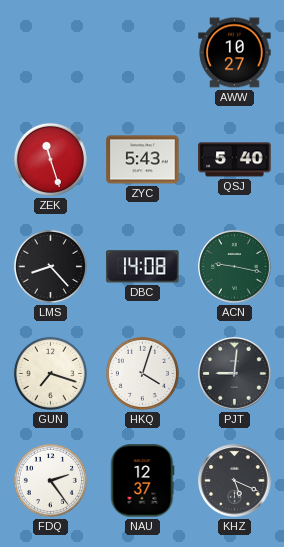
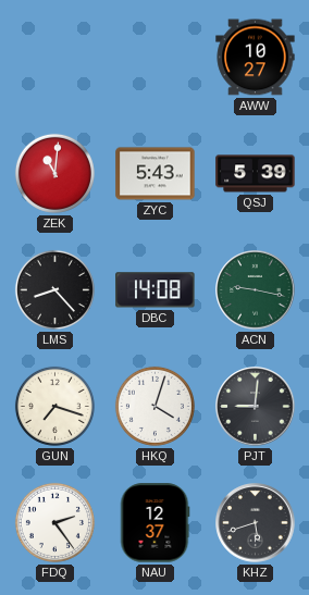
ZEK: 11:27 -> 11:01 (54, 173)
QSJ: 5:40 -> 5:39 (256, 174)
KHZ: 5:19 -> 5:42 (256, 523)
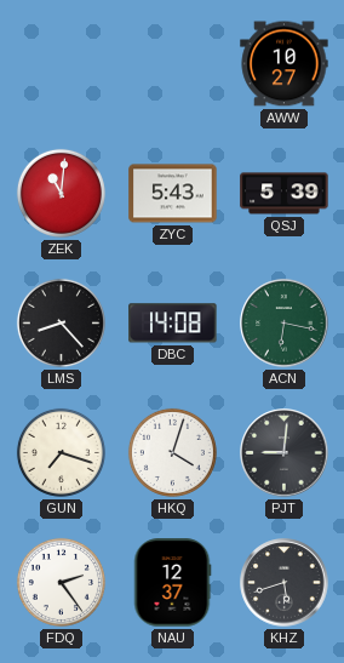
ACN: 9:17 -> 6:17 (285, 324)
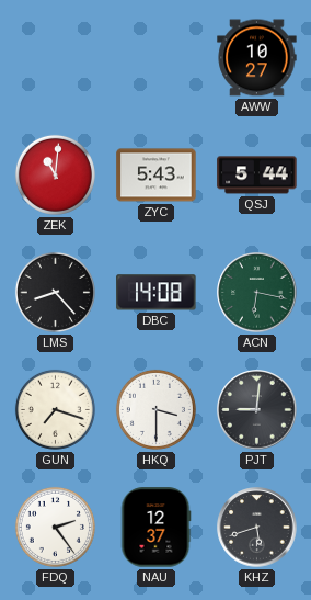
QSJ: 5:39 -> 5:44 (257, 176)
HKQ: 4:03 -> 3:30 (155, 409)
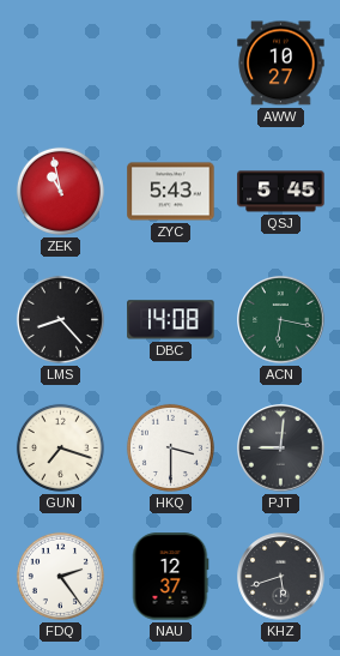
ZEK: 11:01 -> 10:58 (60, 191)
QSJ: 5:44 -> 5:45 (281, 192)
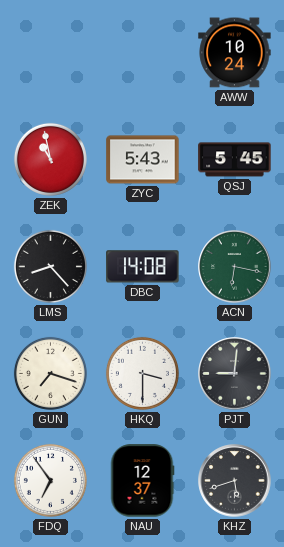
AWW: 10:27 -> 10:24 (235, 53)
FDQ: 2:24 -> 6:54 (50, 480)
